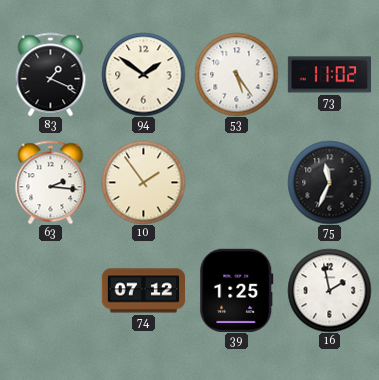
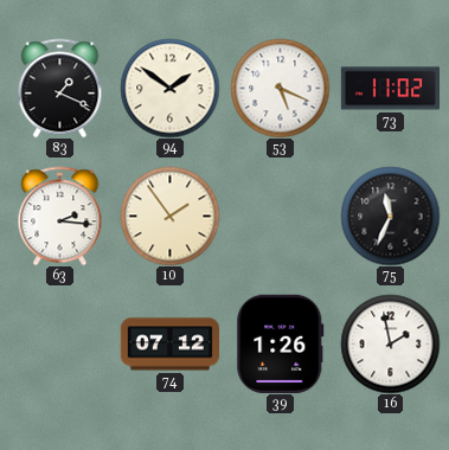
53: 5:24 -> 5:19 (280, 88)
39: 1:25 -> 1:26 (281, 343)
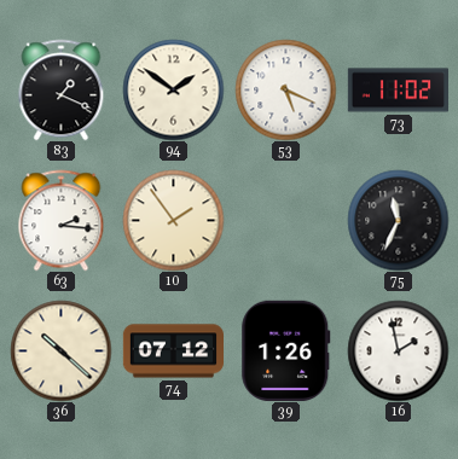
36: none -> 10:22 (60, 350)
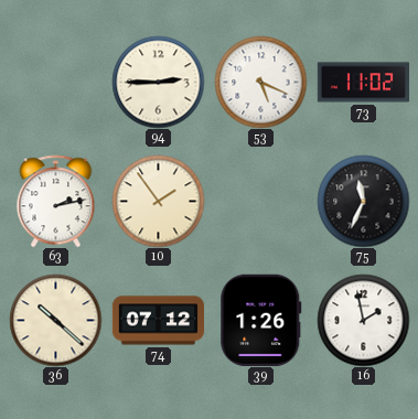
83: 1:19 -> none (62, 89)
94: 1:51 -> 2:45 (158, 82)
63: 2:16 -> 2:13 (56, 201)
